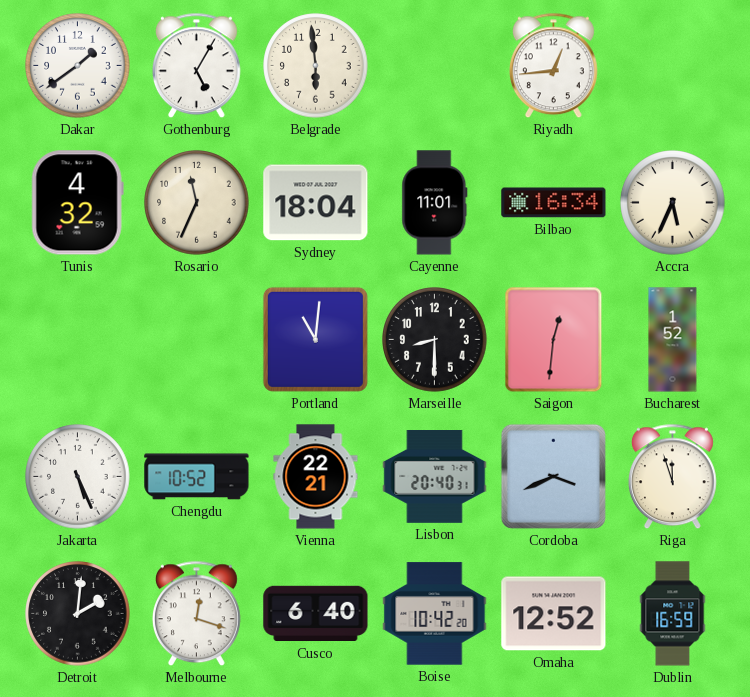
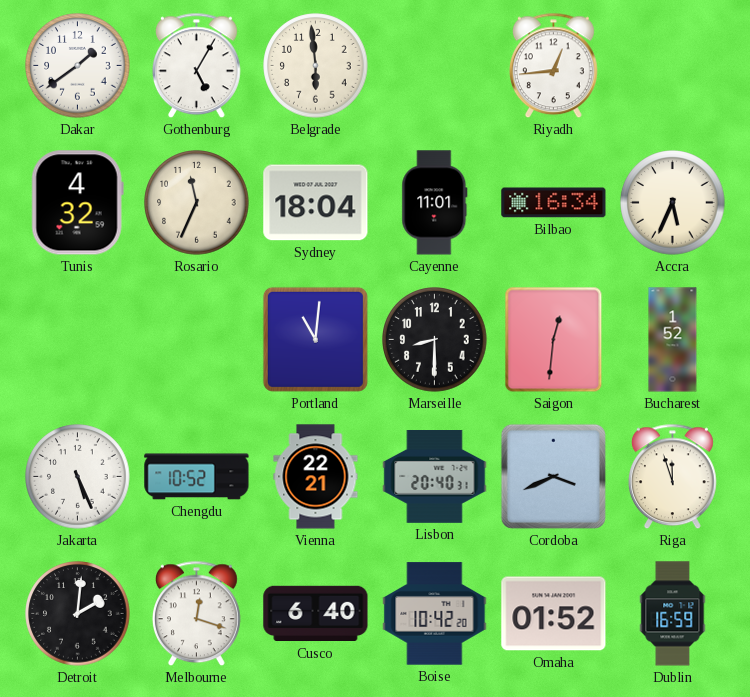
Omaha: 12:52 -> 01:52 (554, 614)
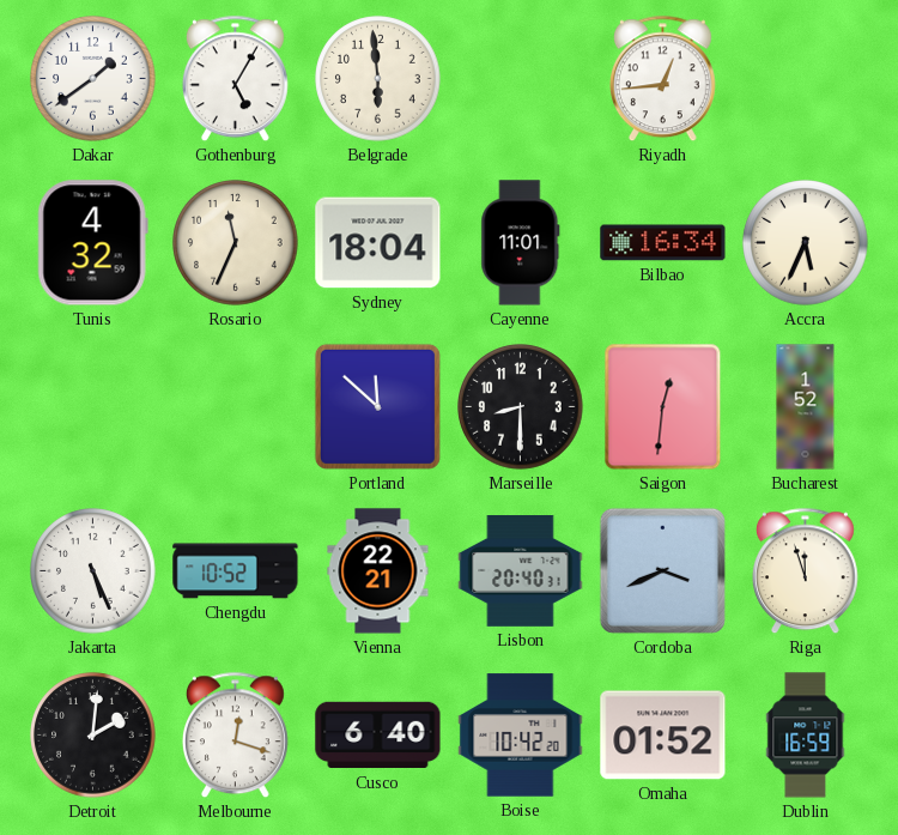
Portland: 11:01 -> 11:52 (377, 406)
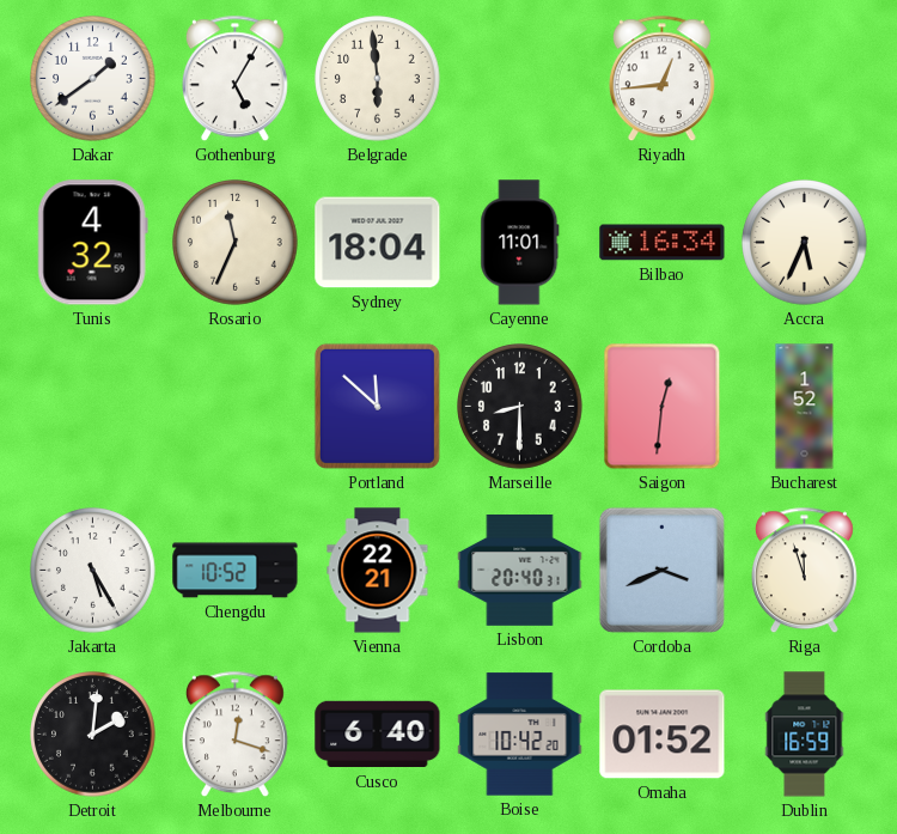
Jakarta: 5:26 -> 5:25 (93, 571)
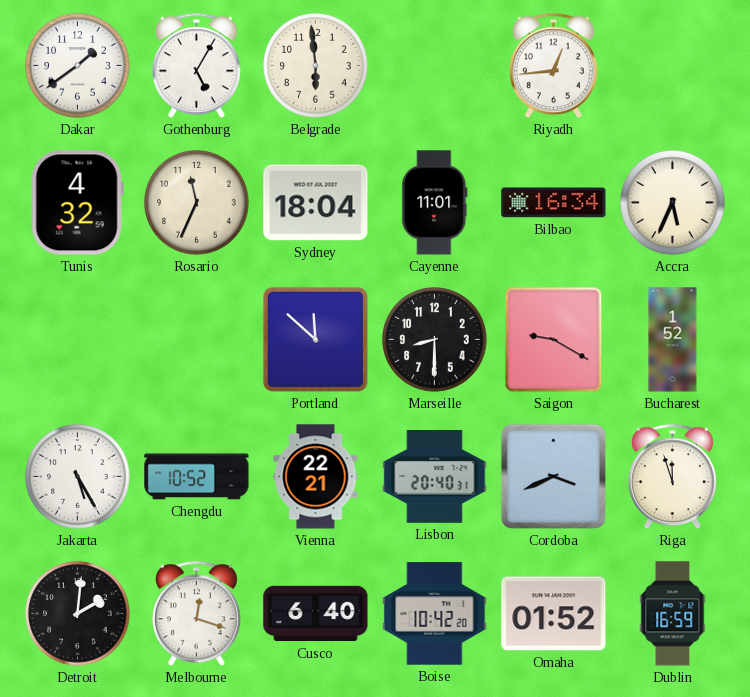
Saigon: 12:31 -> 9:20 (554, 340)
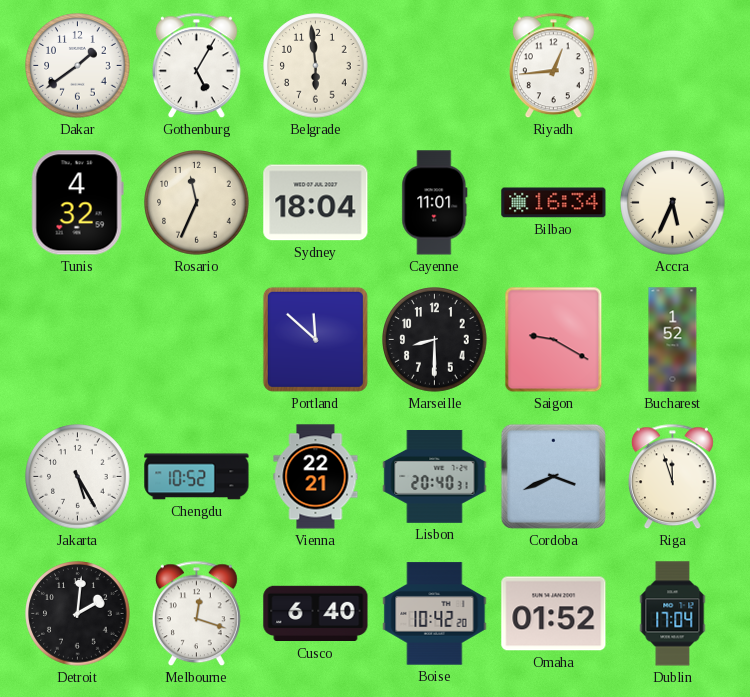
Dublin: 16:59 -> 17:04 (673, 614)
